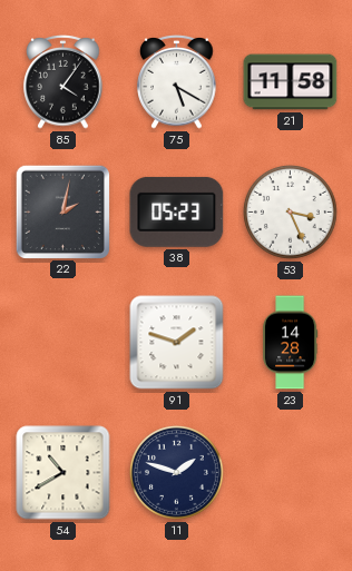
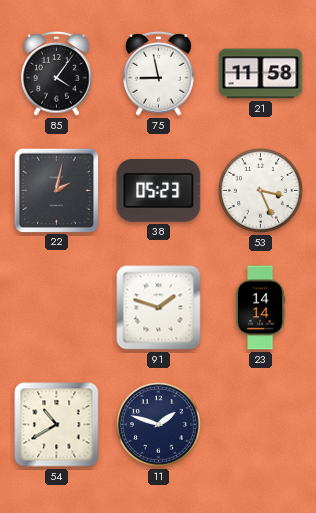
75: 5:20 -> 8:58 (159, 74)
23: 14:28 -> 14:14 (261, 308)
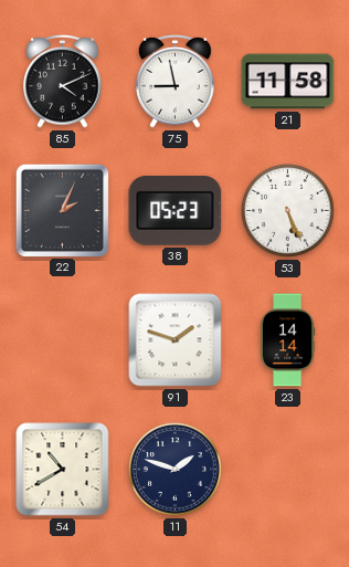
85: 4:06 -> 4:11 (63, 82)
22: 2:02 -> 2:04 (62, 210)
53: 3:26 -> 5:26 (288, 211)
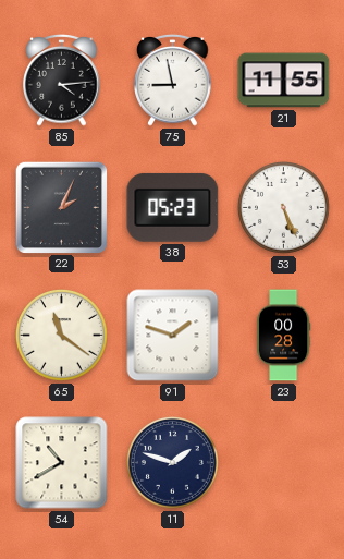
85: 4:11 -> 4:14 (62, 81)
21: 11:58 -> 11:55 (284, 81)
65: none -> 11:21 (62, 336)
23: 14:14 -> 00:28 (284, 336)
